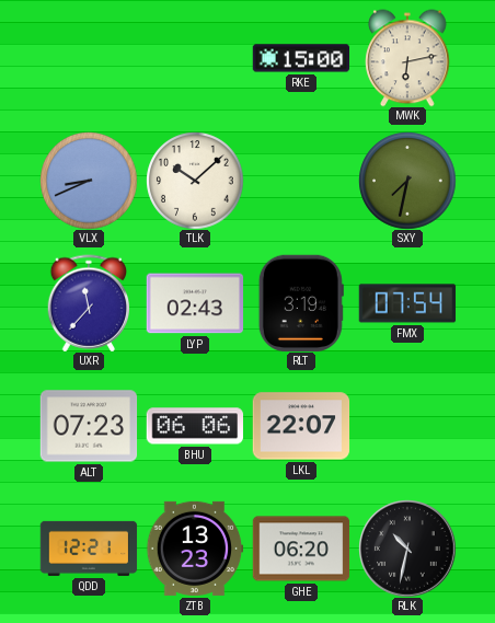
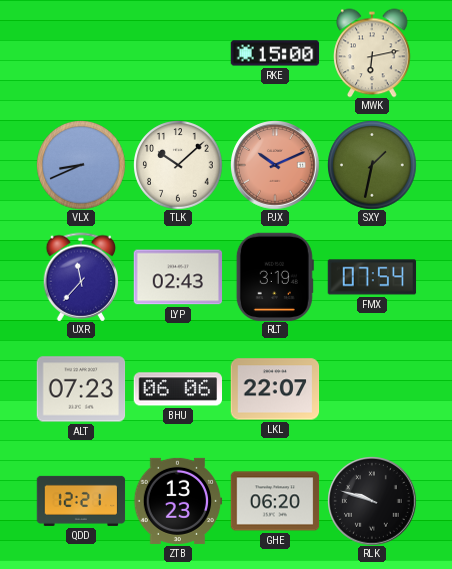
PJX: none -> 10:11 (275, 165)
SXY: 7:32 -> 1:32 (372, 165)
RLK: 10:32 -> 9:48 (372, 501)
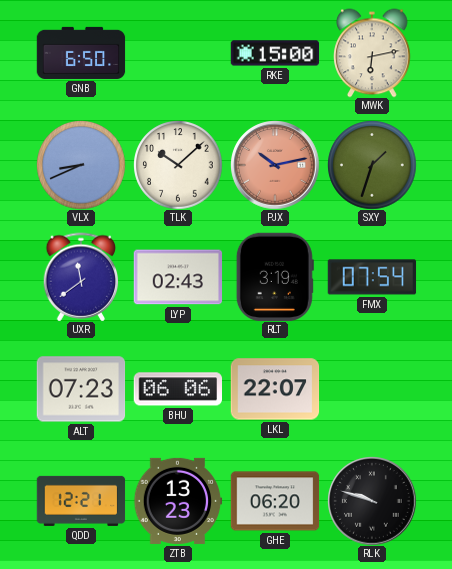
GNB: none -> 6:50 (81, 53)
PJX: 10:11 -> 10:13 (275, 165)
SXY: 1:32 -> 1:33 (372, 165)
UXR: 11:37 -> 11:39 (81, 277)
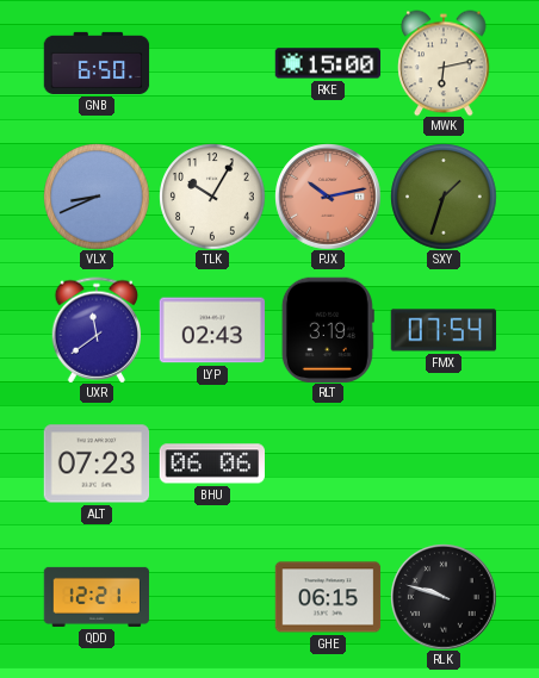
TLK: 10:08 -> 10:05 (212, 197)
LKL: 22:07 -> none (275, 389)
ZTB: 13:23 -> none (178, 501)
GHE: 06:20 -> 06:15 (328, 597)
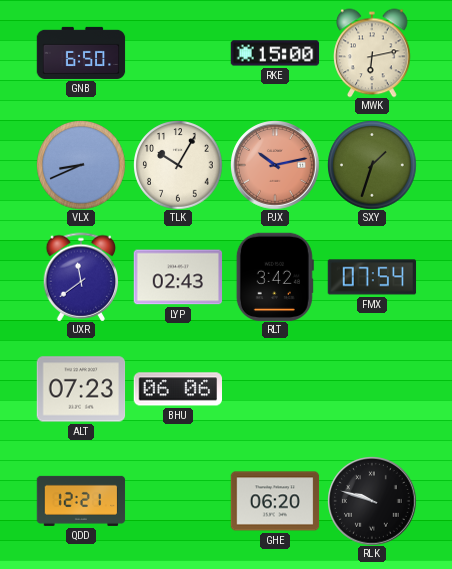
RLT: 3:19 -> 3:42 (275, 277)
GHE: 06:15 -> 06:20 (275, 501)
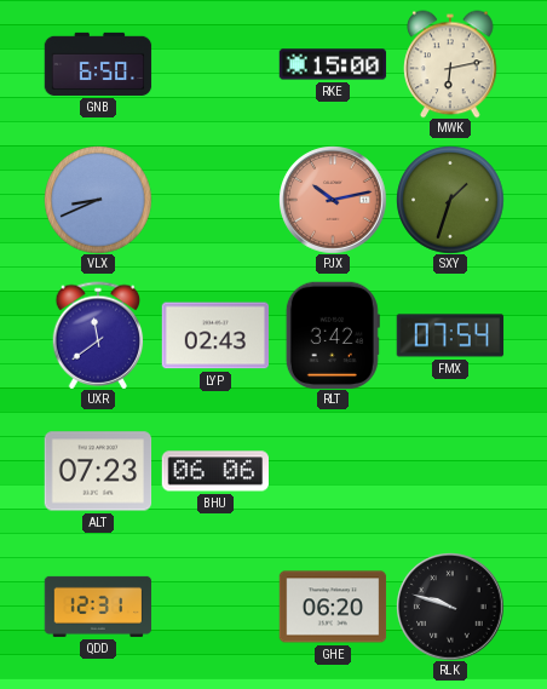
TLK: 10:05 -> none (178, 165)
QDD: 12:21 -> 12:31 (98, 607)
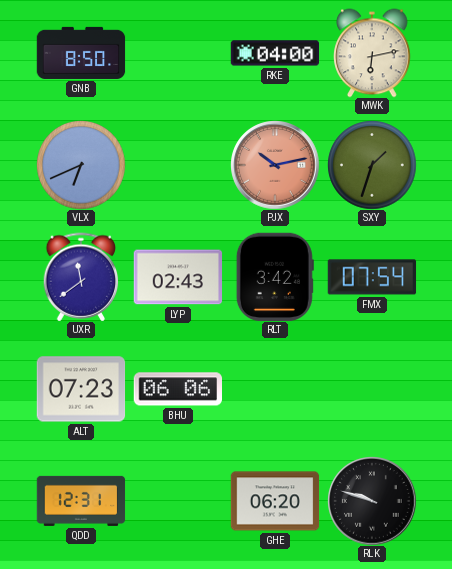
GNB: 6:50 -> 8:50 (81, 53)
RKE: 15:00 -> 04:00 (275, 53)
VLX: 8:41 -> 6:41 (81, 165)
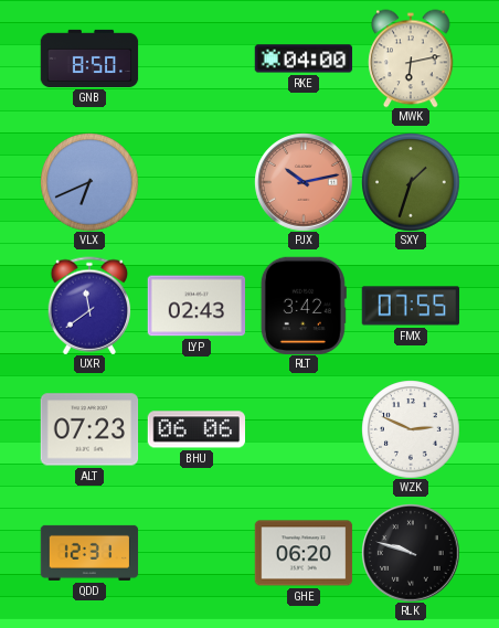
FMX: 07:54 -> 07:55 (411, 306)
WZK: none -> 2:49 (411, 429)
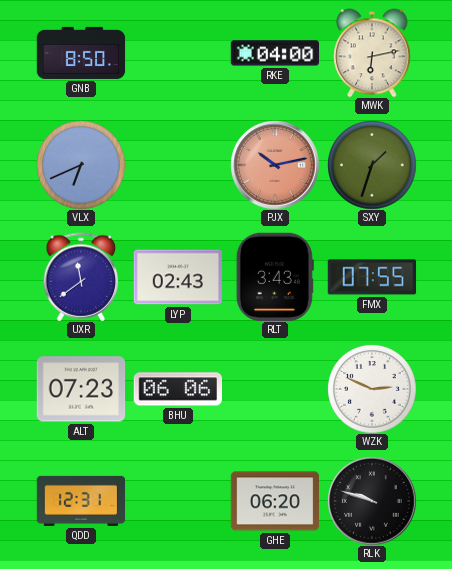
RLT: 3:42 -> 3:43 (275, 277)
